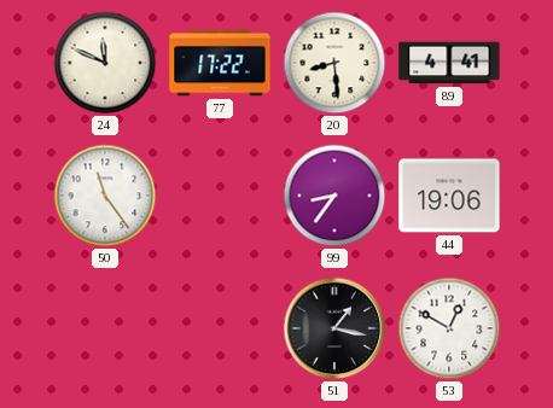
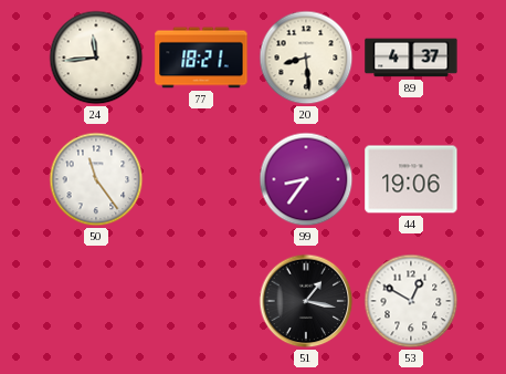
24: 11:49 -> 11:44 (96, 58)
77: 17:22 -> 18:21 (201, 58)
89: 4:41 -> 4:37 (411, 58)
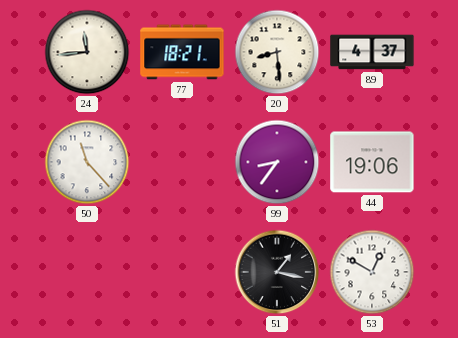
50: 11:24 -> 11:23 (87, 162)
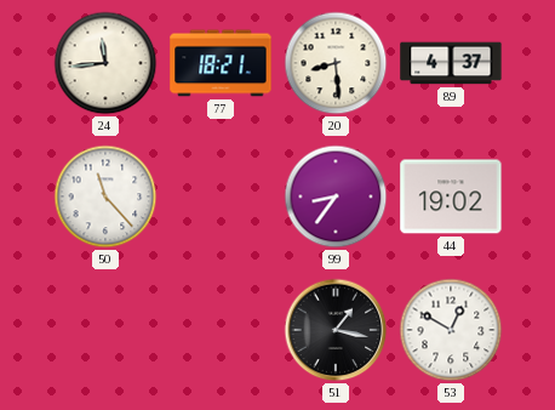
44: 19:06 -> 19:02 (451, 197)
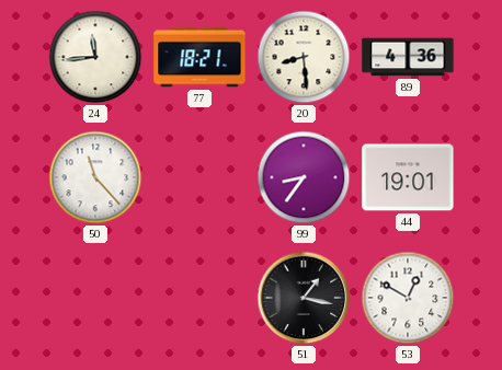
89: 4:37 -> 4:36 (408, 57)
44: 19:02 -> 19:01 (408, 177)
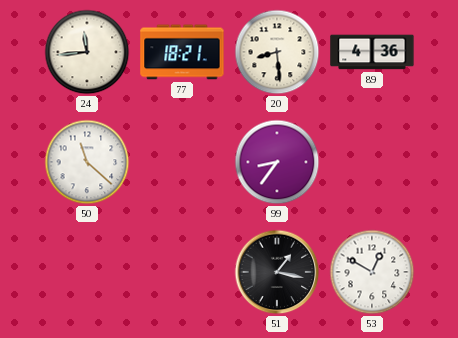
50: 11:23 -> 11:22 (87, 162)
44: 19:01 -> none (408, 177)
